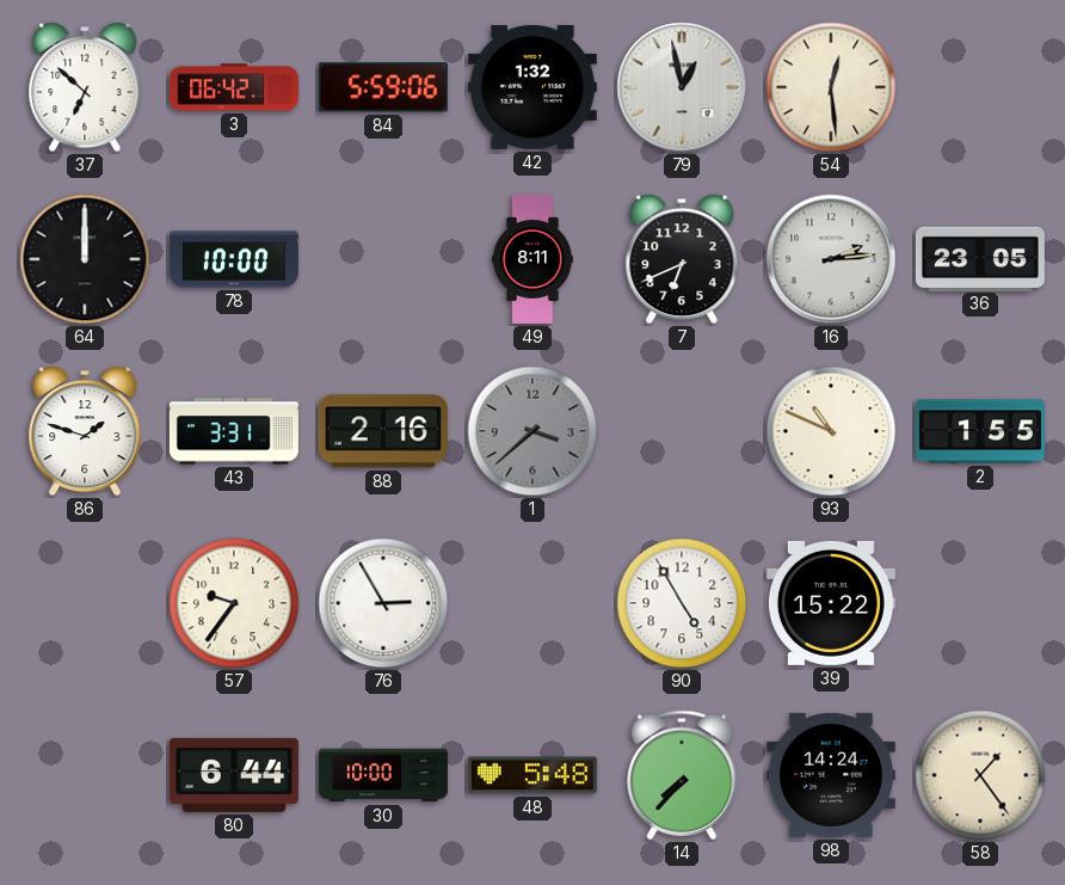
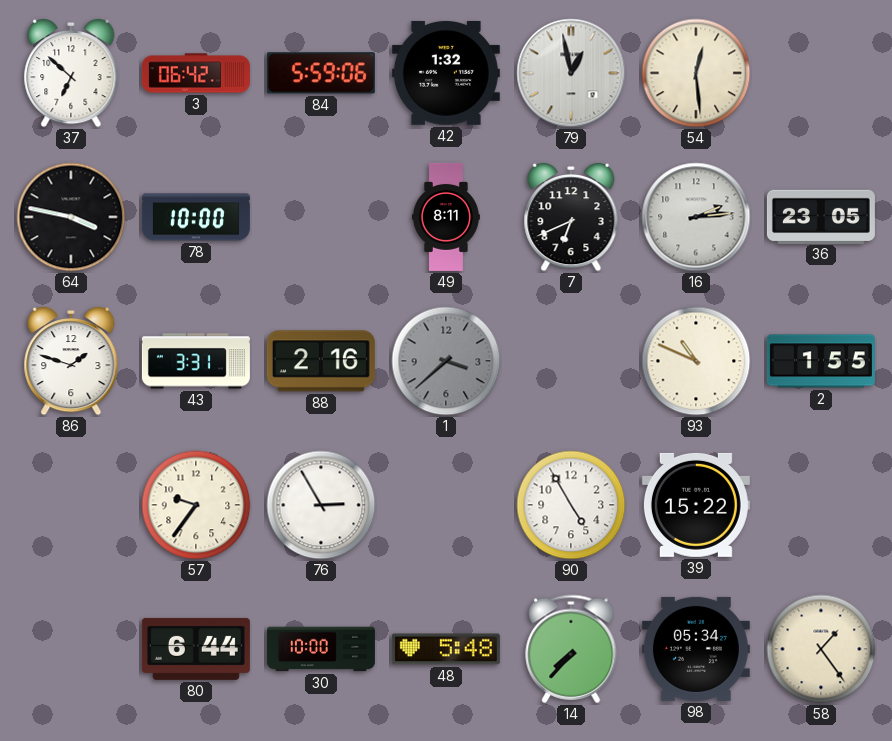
64: 12:00 -> 3:47 (71, 217)
98: 14:24 -> 05:34 (696, 649)
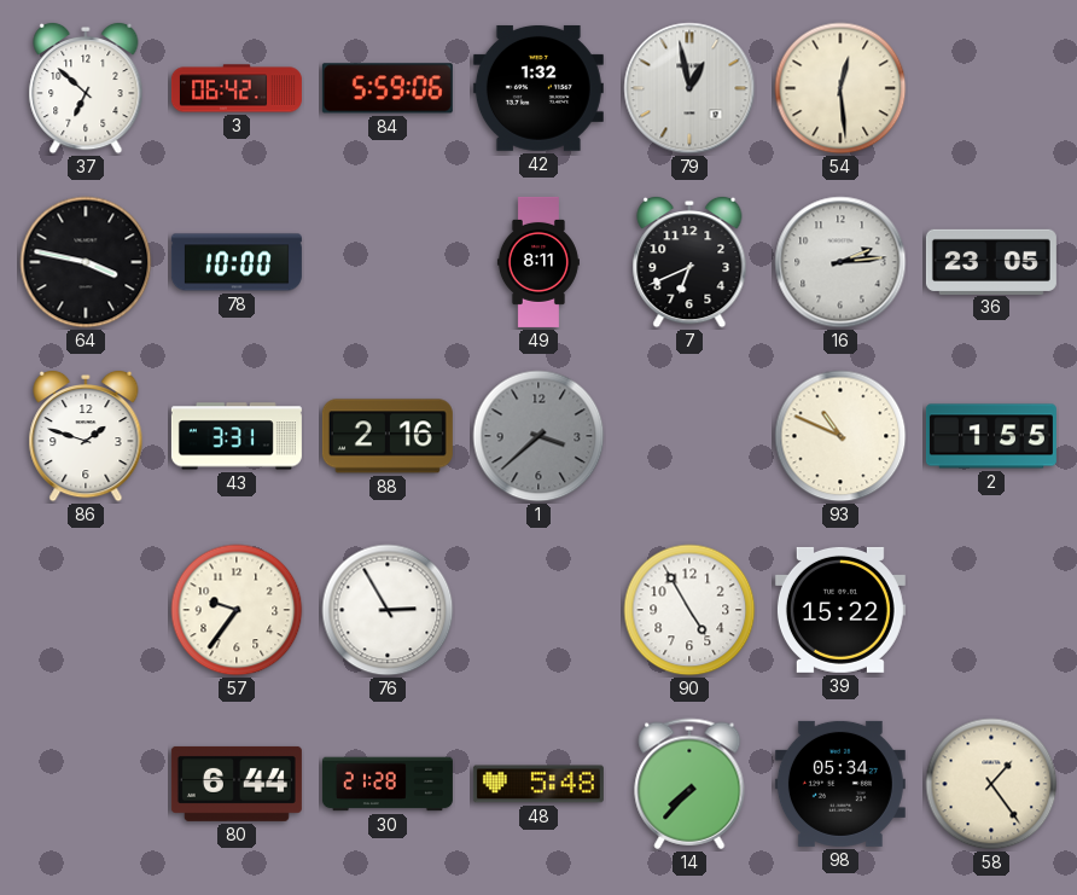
30: 10:00 -> 21:28 (388, 784)
